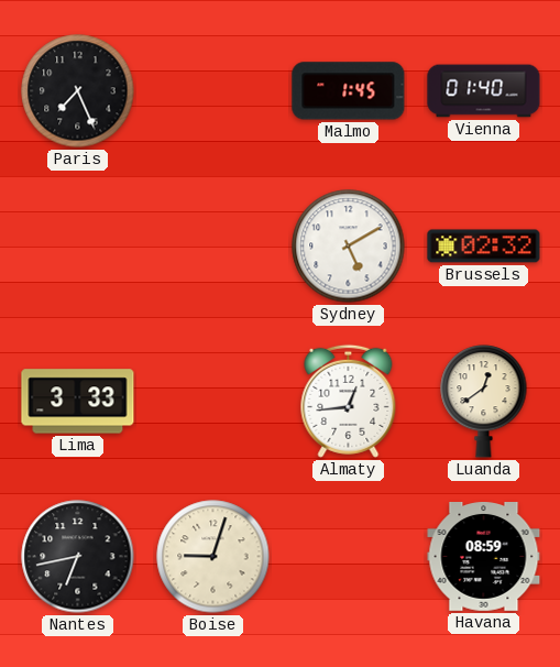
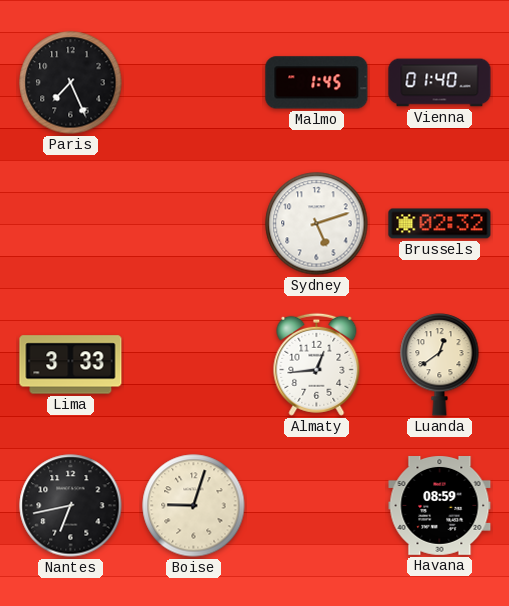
Sydney: 5:10 -> 5:12 (317, 224)
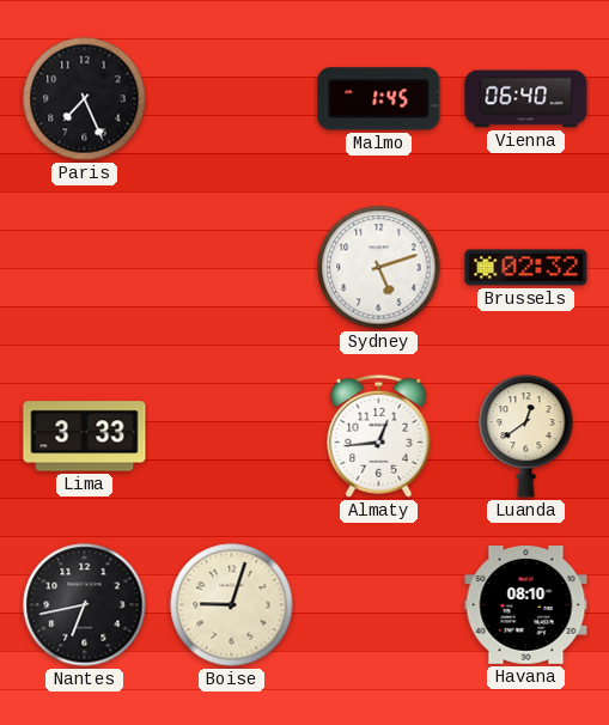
Vienna: 01:40 -> 06:40 (526, 99)
Havana: 08:59 -> 08:10 (526, 605)
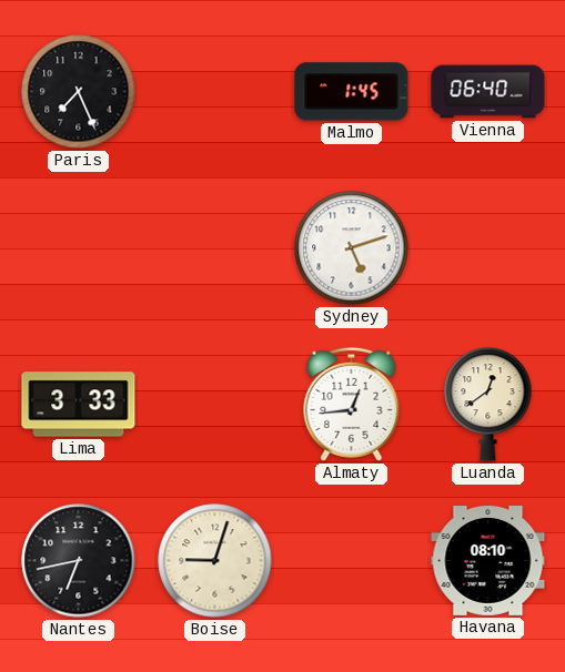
Brussels: 02:32 -> none (526, 268)
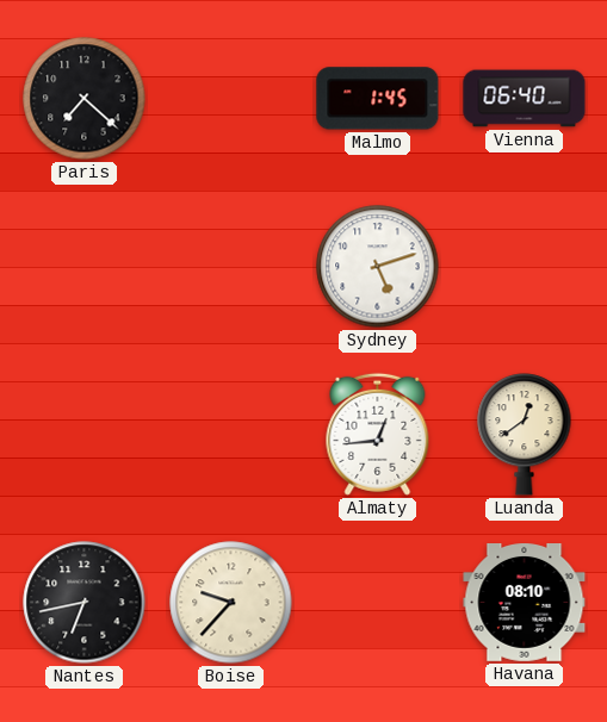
Paris: 7:26 -> 7:22 (85, 99)
Lima: 3:33 -> none (79, 405)
Boise: 9:03 -> 9:37 (231, 603)
